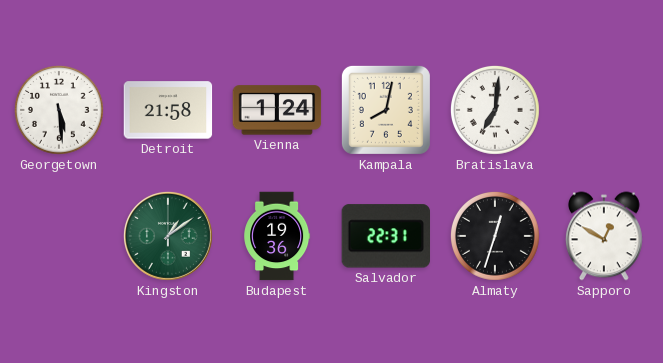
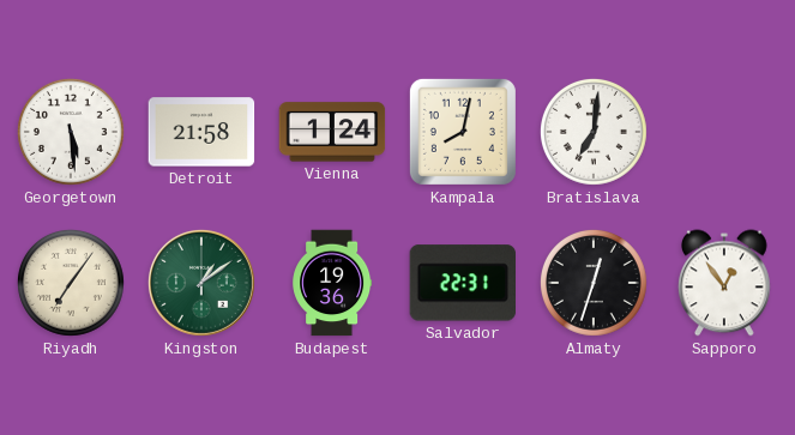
Riyadh: none -> 7:06 (71, 283)
Sapporo: 12:50 -> 12:54 (725, 283)
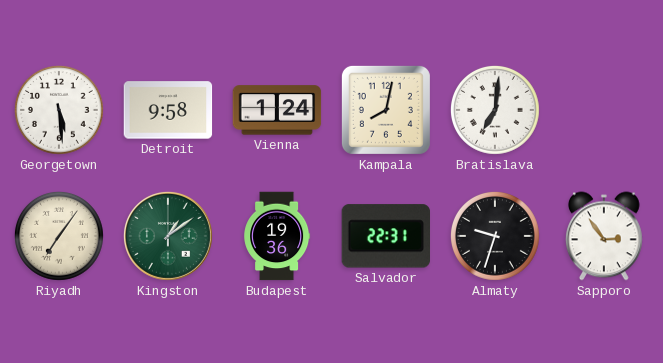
Detroit: 21:58 -> 9:58 (168, 110)
Almaty: 12:33 -> 9:33 (495, 236)
Sapporo: 12:54 -> 2:54 (605, 236)
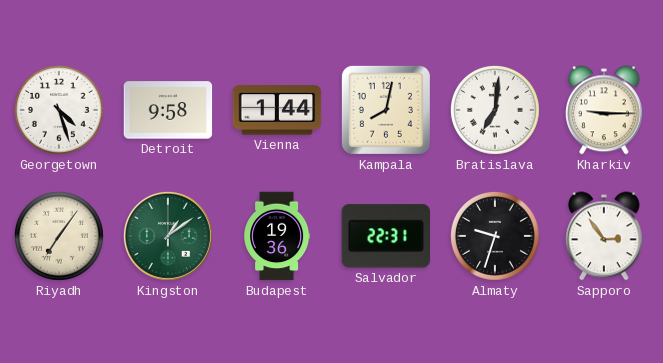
Georgetown: 5:29 -> 4:27 (59, 110)
Vienna: 1:24 -> 1:44 (277, 110)
Kharkiv: none -> 9:15 (605, 110)
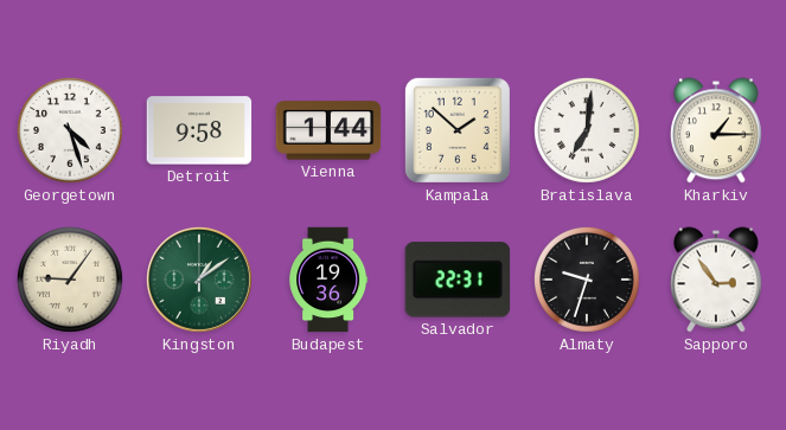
Kampala: 8:02 -> 1:52 (458, 130)
Kharkiv: 9:15 -> 1:15 (717, 130)
Riyadh: 7:06 -> 9:06 (70, 280)
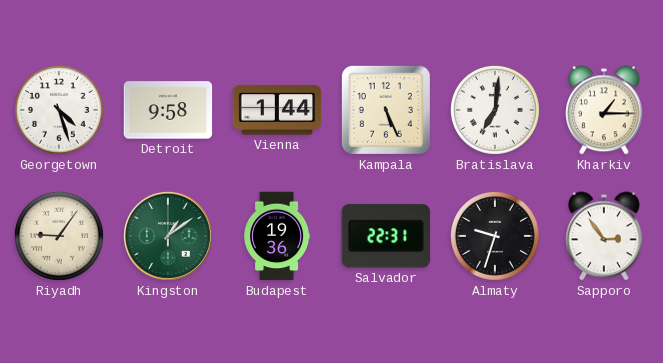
Kampala: 1:52 -> 5:26 (386, 110)
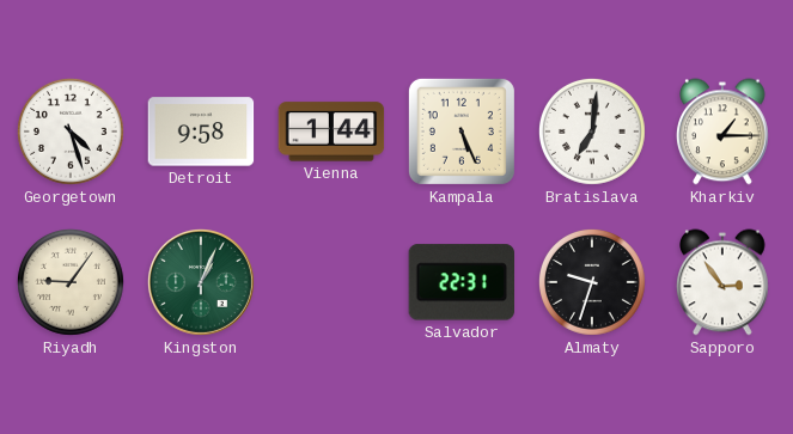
Kingston: 1:09 -> 1:04 (201, 282)
Budapest: 19:36 -> none (277, 236)
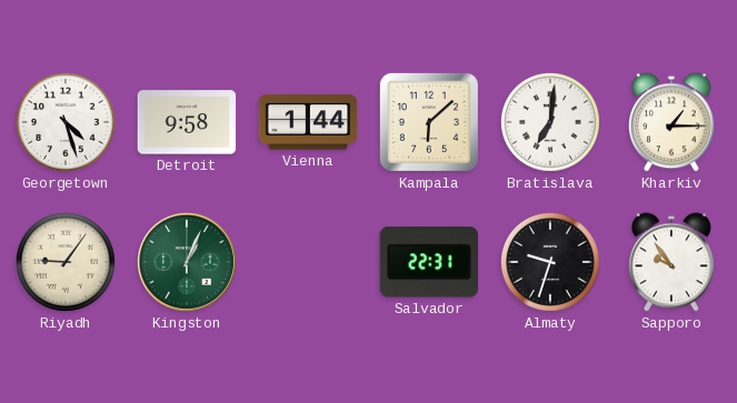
Kampala: 5:26 -> 6:08 (429, 122)
Sapporo: 2:54 -> 9:54 (673, 262)
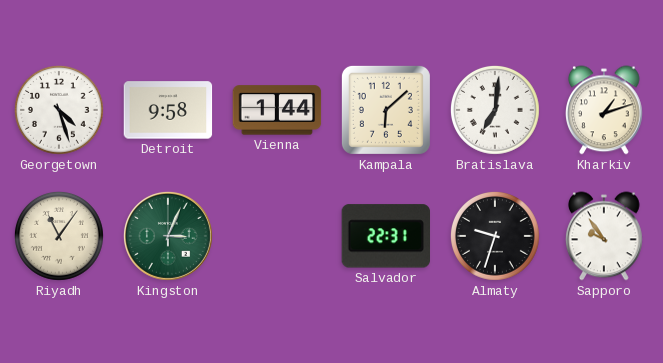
Kharkiv: 1:15 -> 1:12 (605, 110)
Riyadh: 9:06 -> 11:06 (59, 236)
Kingston: 1:04 -> 3:04 (168, 236)
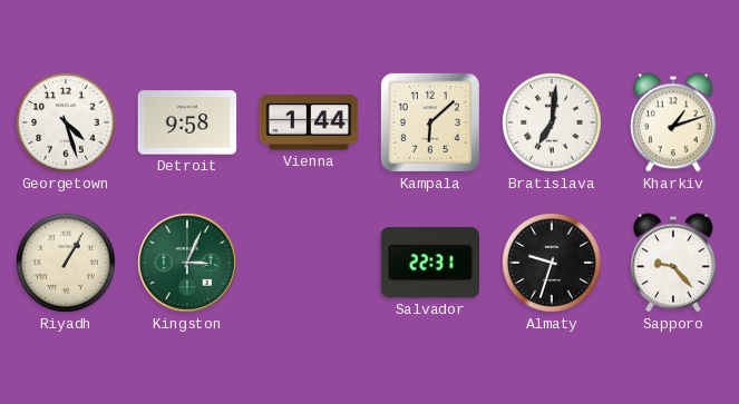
Riyadh: 11:06 -> 1:05 (66, 263)
Sapporo: 9:54 -> 9:23 (674, 263)
